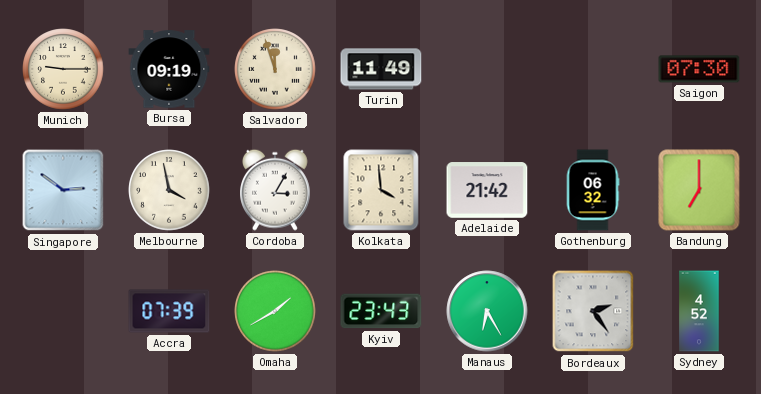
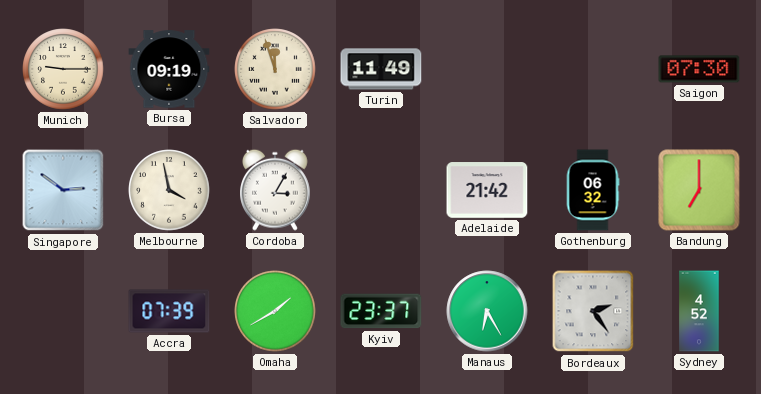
Kolkata: 3:59 -> none (381, 190)
Kyiv: 23:43 -> 23:37 (381, 311)
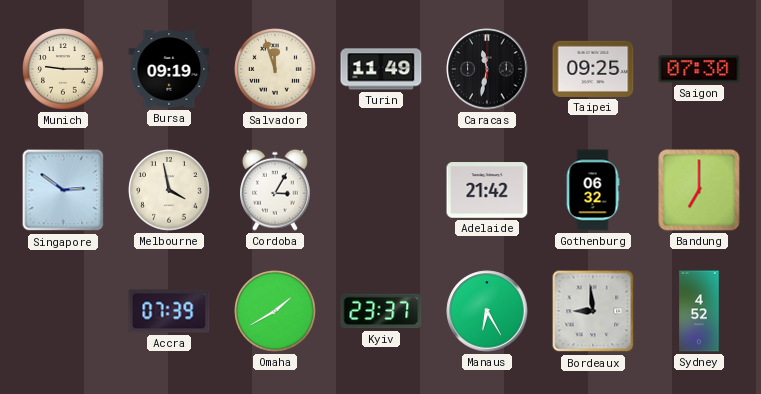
Caracas: none -> 11:32 (487, 69)
Taipei: none -> 09:25 (593, 69)
Bordeaux: 2:24 -> 8:59 (593, 311)
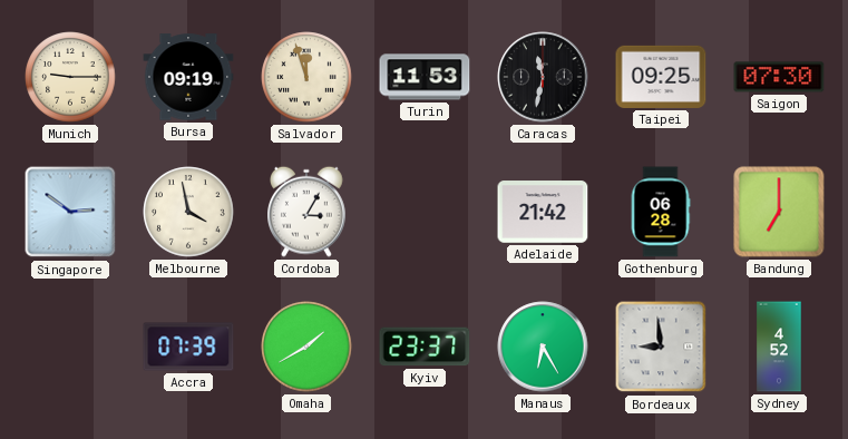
Turin: 11:49 -> 11:53 (425, 77)
Gothenburg: 06:32 -> 06:28 (661, 212)
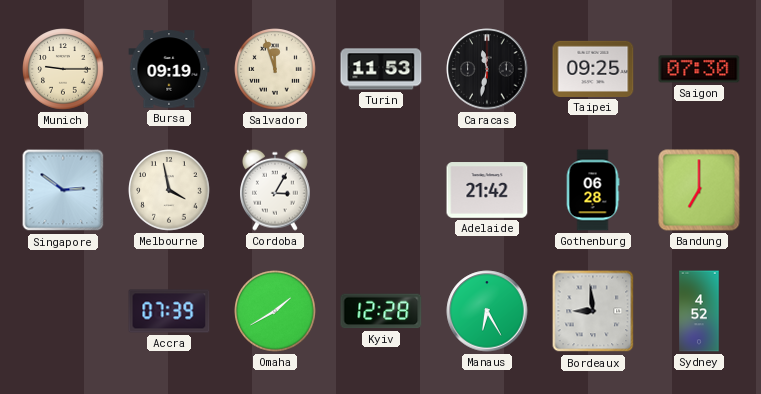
Kyiv: 23:37 -> 12:28 (381, 311)
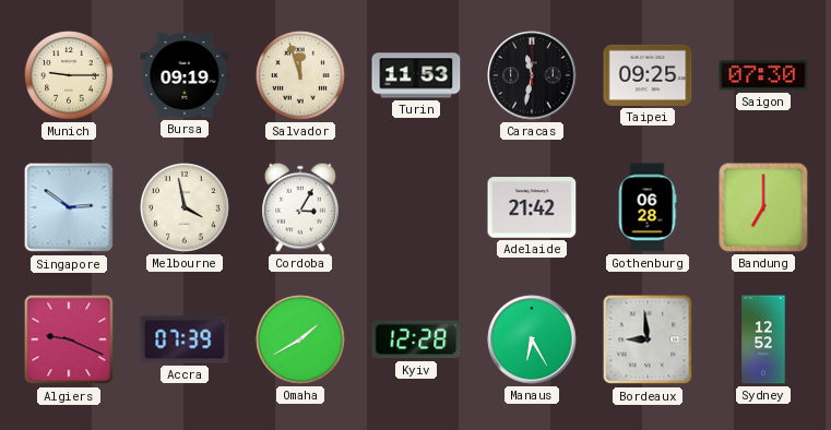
Algiers: none -> 9:19 (69, 339)
Sydney: 4:52 -> 12:52 (763, 339)
